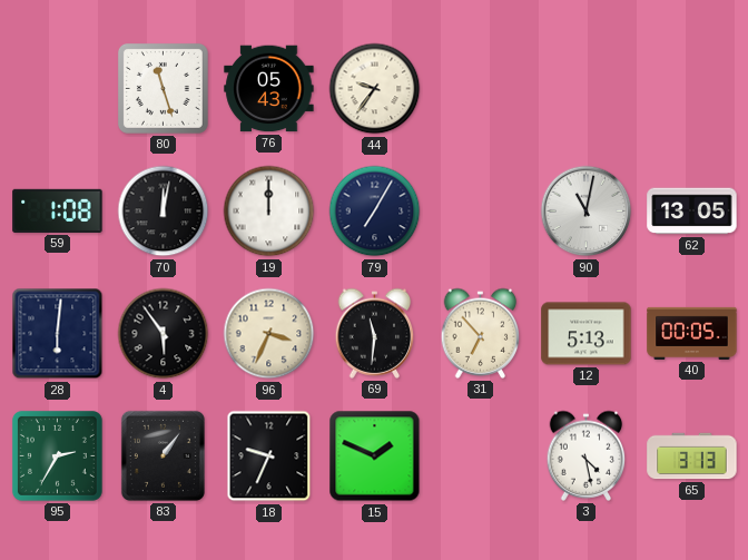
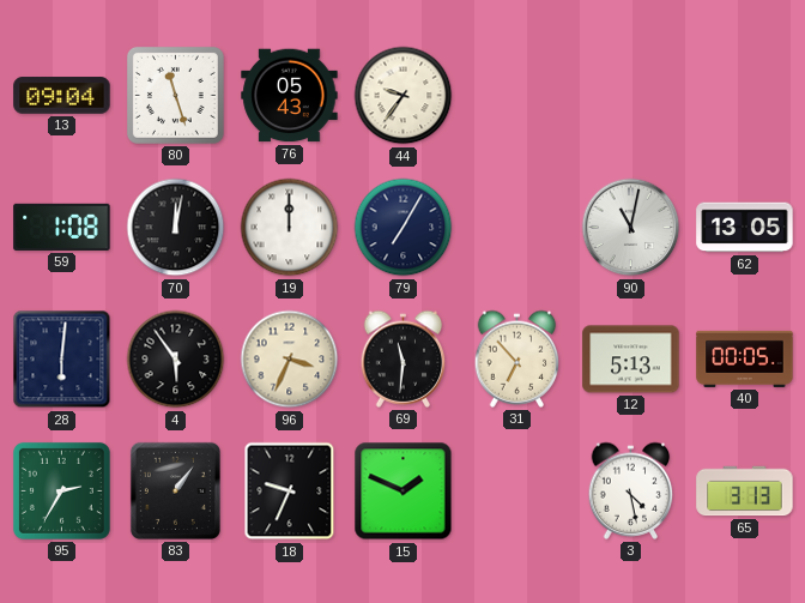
13: none -> 09:04 (62, 96)
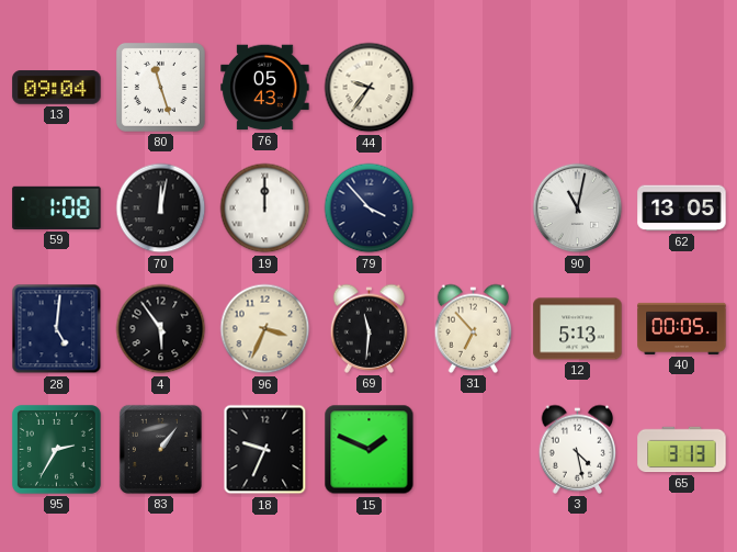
79: 7:05 -> 3:53 (370, 209)
28: 6:01 -> 5:01 (57, 329)
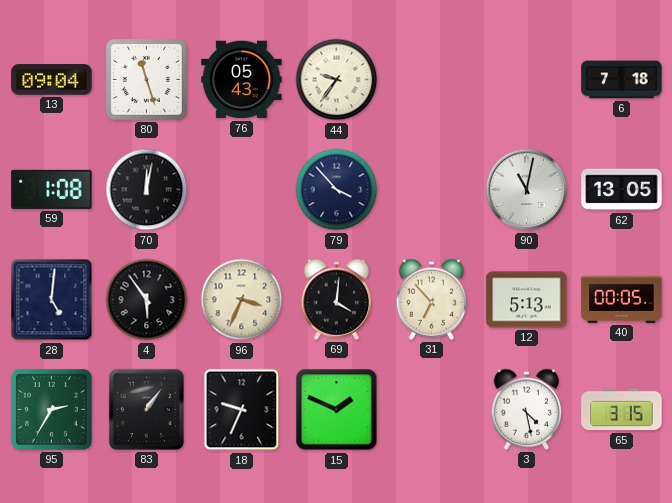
6: none -> 7:18 (622, 80)
19: 12:00 -> none (265, 209)
69: 11:31 -> 4:01 (337, 299)
65: 3:13 -> 3:15 (622, 410)
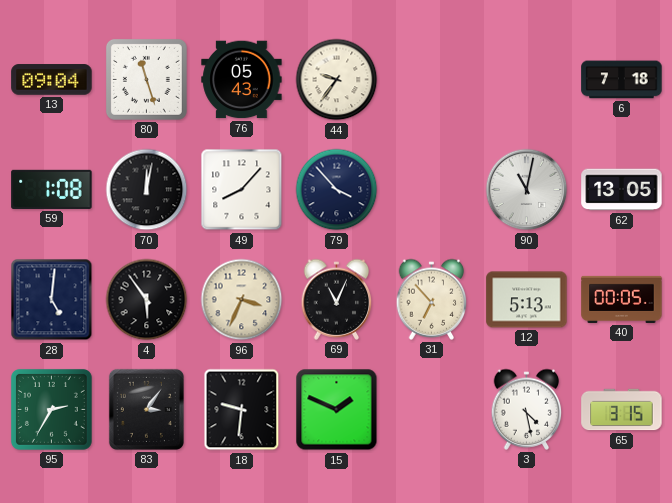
49: none -> 8:07 (242, 190)
69: 4:01 -> 11:04 (337, 299)
83: 1:06 -> 3:06 (146, 409)
18: 9:34 -> 9:31 (242, 410)
